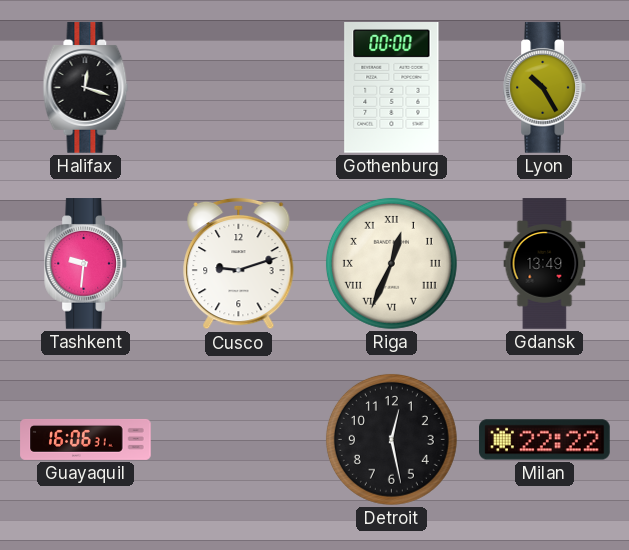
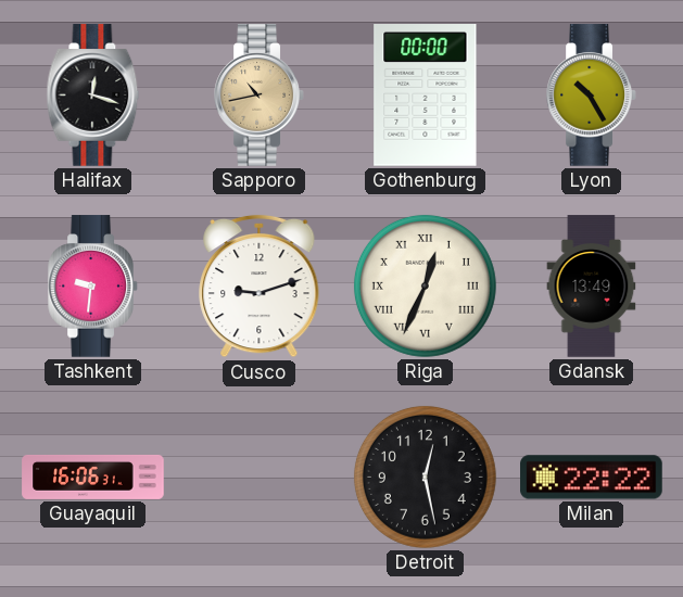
Sapporo: none -> 10:43 (260, 96)
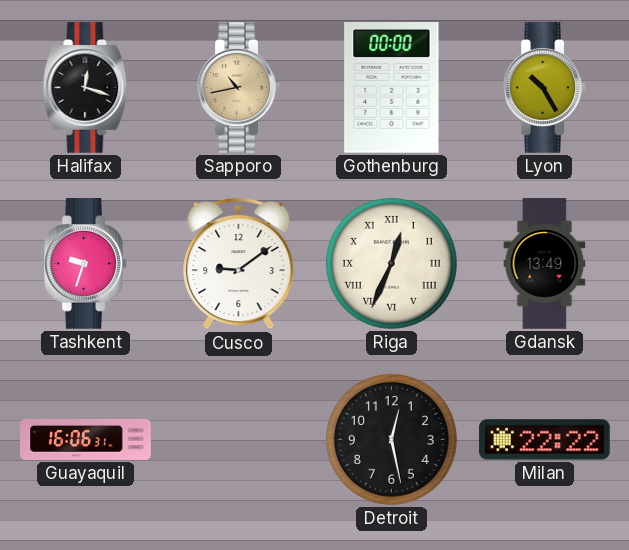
Tashkent: 9:31 -> 9:33 (86, 264)
Cusco: 9:12 -> 9:09 (239, 264)
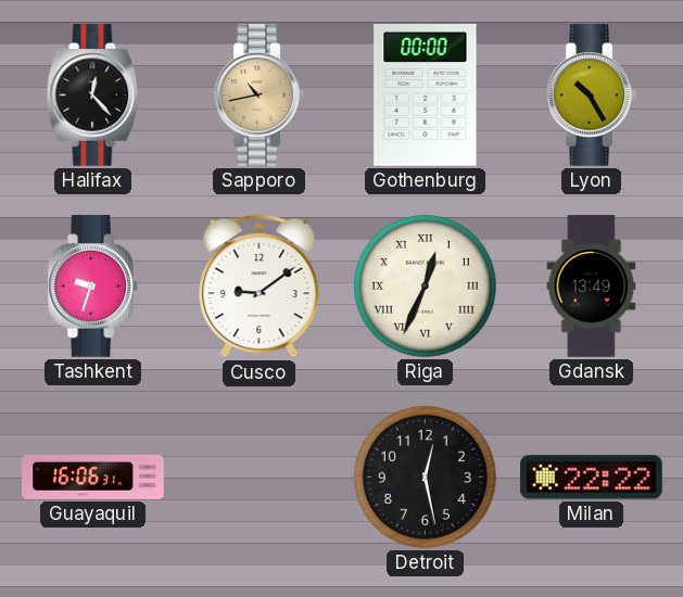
Halifax: 12:18 -> 12:23 (93, 96)
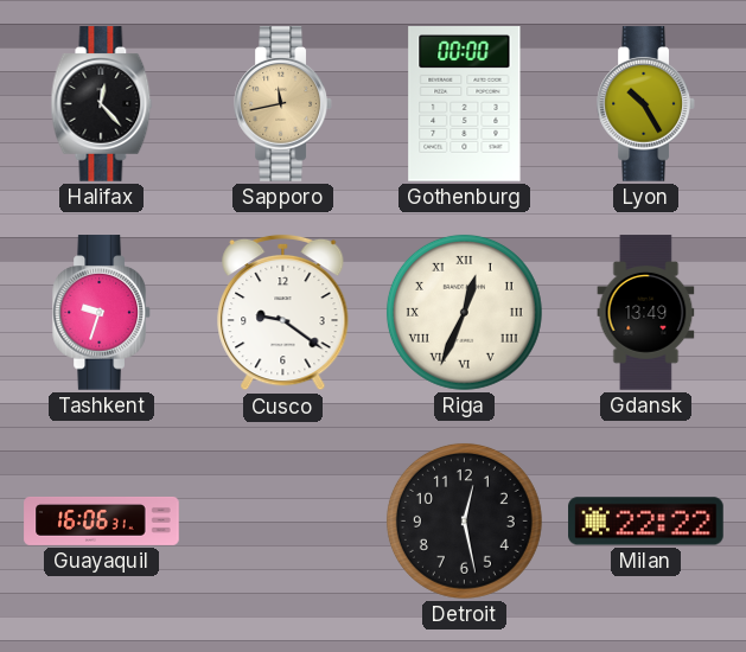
Sapporo: 10:43 -> 11:43 (283, 104)
Cusco: 9:09 -> 9:21 (283, 313)
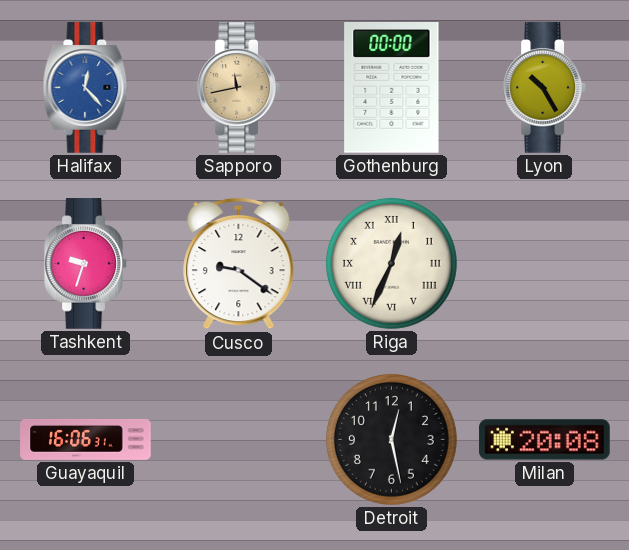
Halifax dial: black -> blue (86, 88)
Gdansk: 13:49 -> none (646, 313)
Milan: 22:22 -> 20:08 (545, 440)
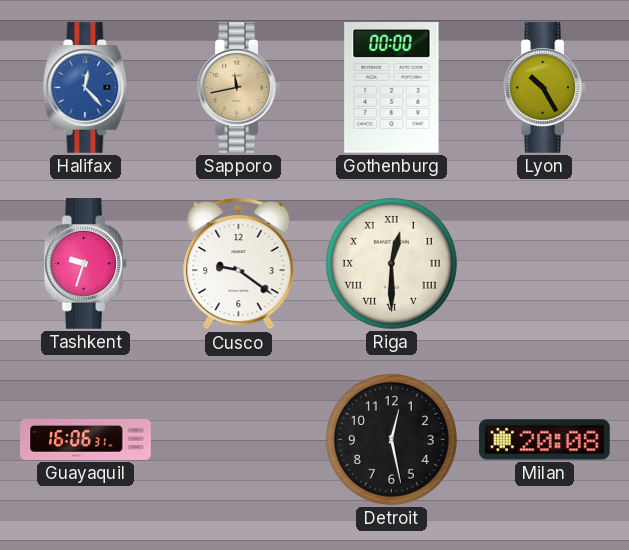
Riga: 12:34 -> 12:30 (391, 263)
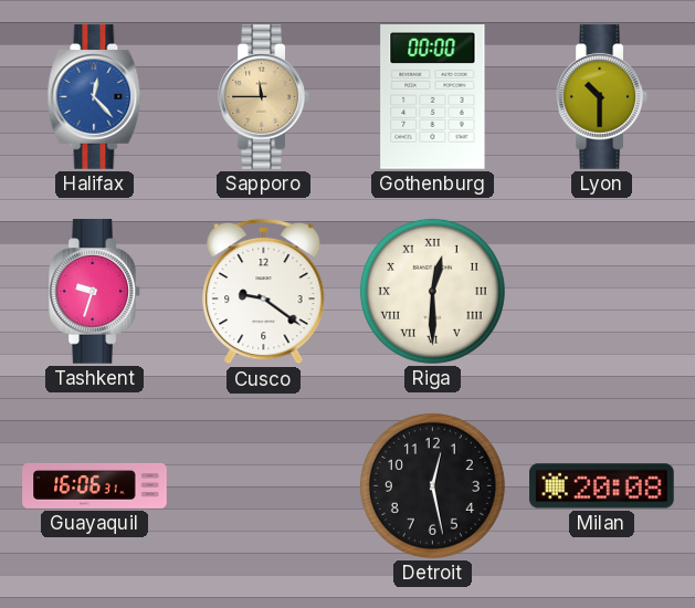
Sapporo: 11:43 -> 11:45 (264, 97)
Lyon: 10:25 -> 10:30 (602, 97)
